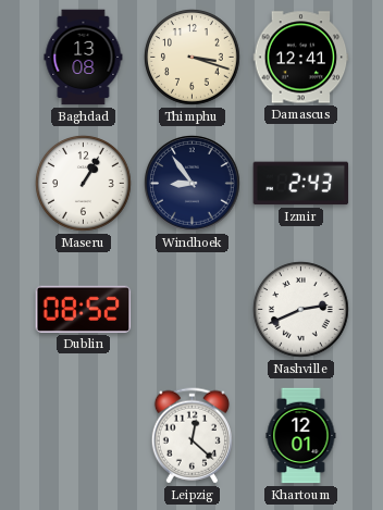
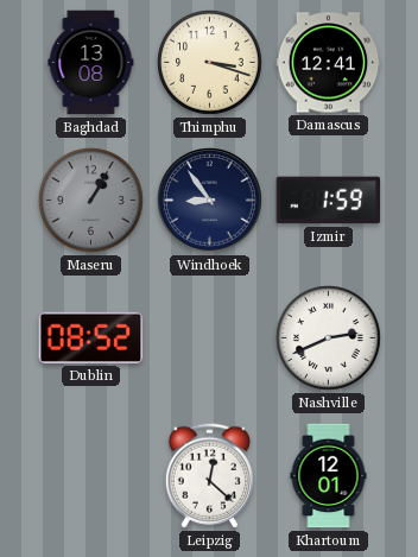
Maseru dial: white -> grey (91, 201)
Izmir: 2:43 -> 1:59 (329, 201)
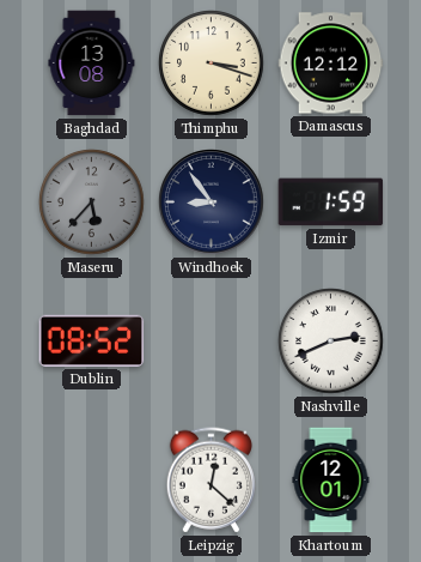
Damascus: 12:41 -> 12:12 (331, 64)
Maseru: 1:05 -> 5:37 (92, 203)
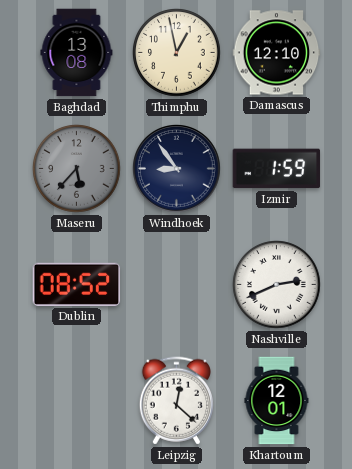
Thimphu: 3:18 -> 12:58 (177, 53)
Damascus: 12:12 -> 12:10 (277, 53)
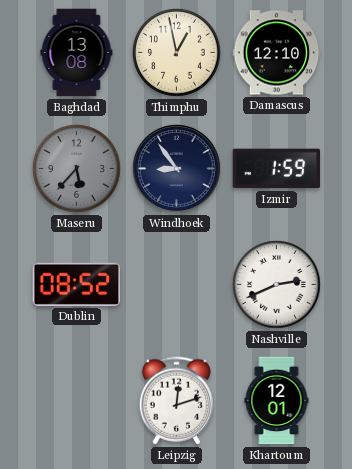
Leipzig: 12:22 -> 12:12 (176, 401)
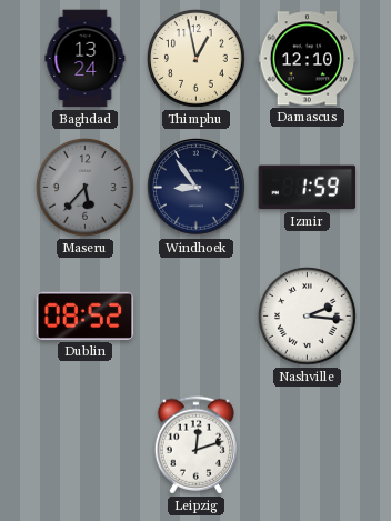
Baghdad: 13:08 -> 13:24 (86, 59)
Nashville: 2:41 -> 2:16 (308, 317)
Khartoum: 12:01 -> none (277, 401)
